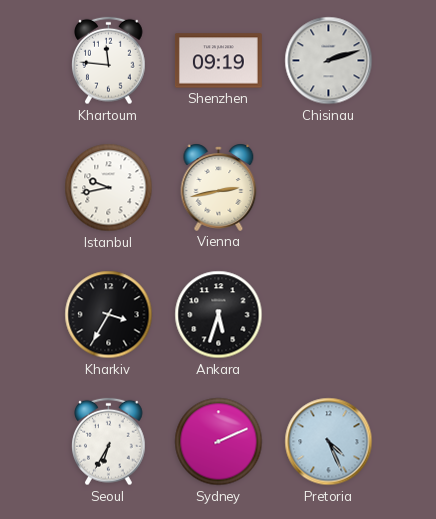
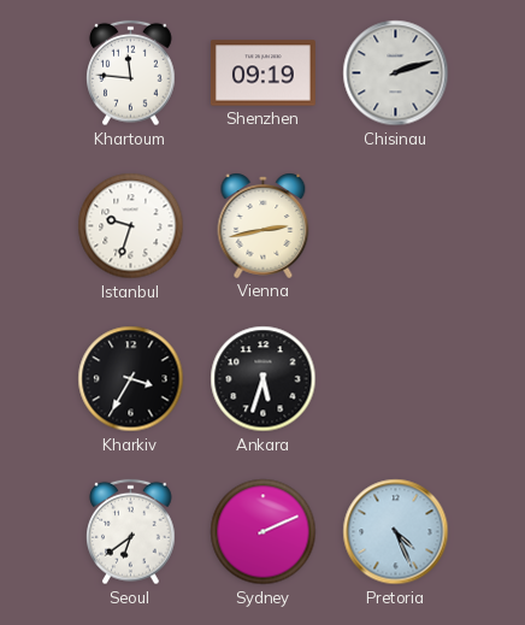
Istanbul: 9:43 -> 9:33 (131, 226)
Seoul: 6:35 -> 6:39 (131, 532)
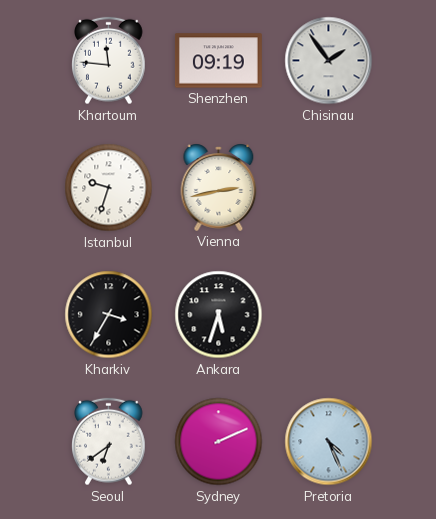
Chisinau: 2:12 -> 1:54 (329, 61)
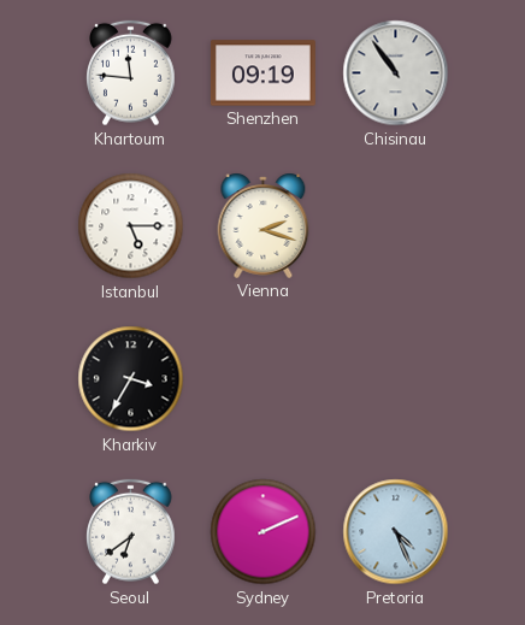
Chisinau: 1:54 -> 10:54 (396, 73)
Istanbul: 9:33 -> 5:15 (131, 226)
Vienna: 2:43 -> 2:18 (264, 225)
Ankara: 5:33 -> none (219, 315)
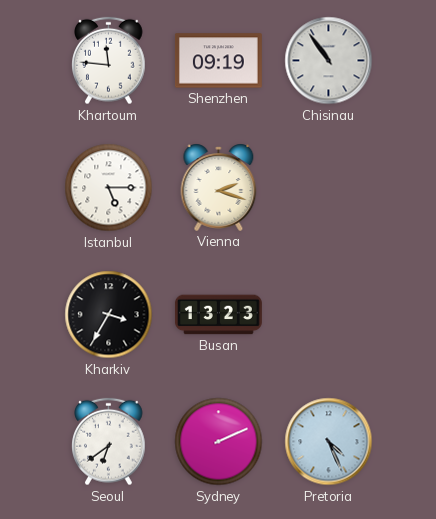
Busan: none -> 13:23 (218, 315)
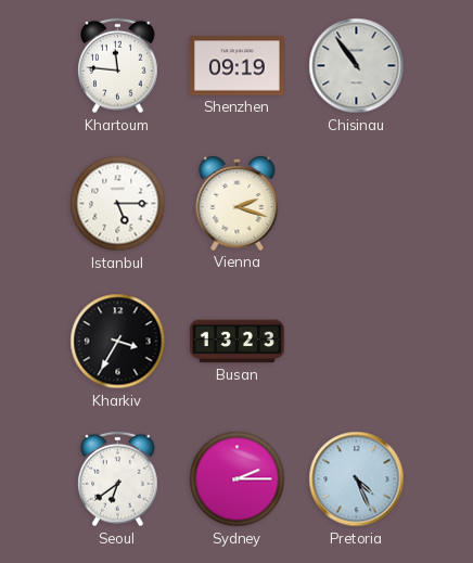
Sydney: 2:11 -> 2:15 (238, 479)
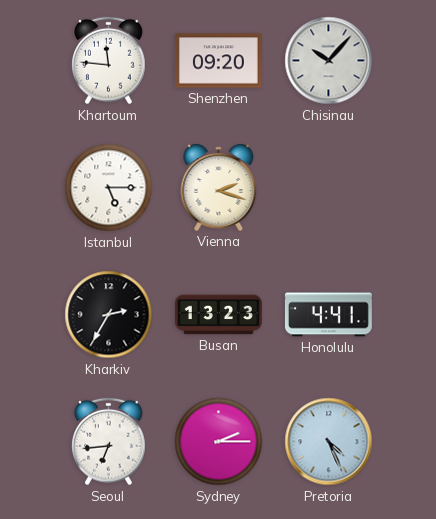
Shenzhen: 09:19 -> 09:20 (218, 61)
Chisinau: 10:54 -> 10:07 (329, 61)
Kharkiv: 3:35 -> 2:35 (109, 315)
Honolulu: none -> 4:41 (328, 315)
Seoul: 6:39 -> 6:44 (109, 442)
